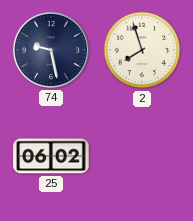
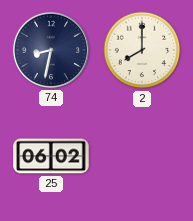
74: 9:28 -> 8:32 (51, 50)
2: 7:57 -> 8:00 (142, 50)
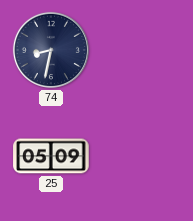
2: 8:00 -> none (142, 50)
25: 06:02 -> 05:09 (51, 156)
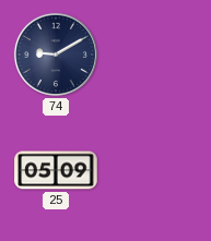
74: 8:32 -> 9:10 (56, 55)
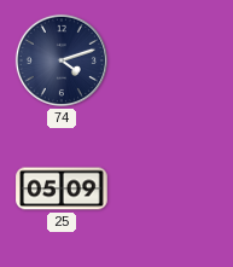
74: 9:10 -> 4:12 (62, 60)
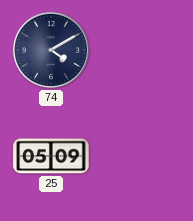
74: 4:12 -> 4:10 (51, 50)
